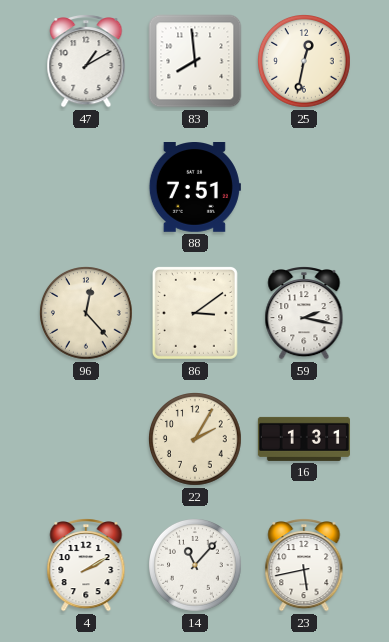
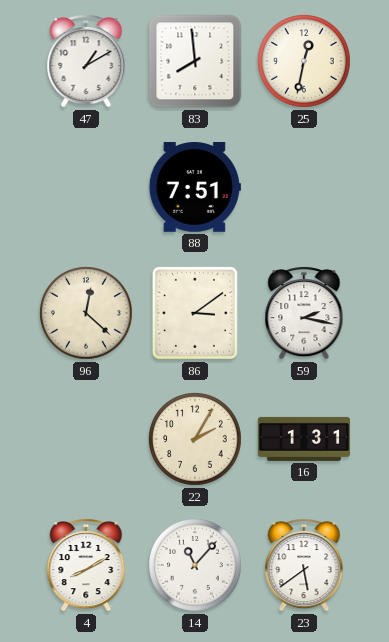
96: 12:23 -> 12:22 (87, 314)
4: 2:10 -> 8:10 (86, 565)
23: 5:43 -> 5:39 (304, 565)
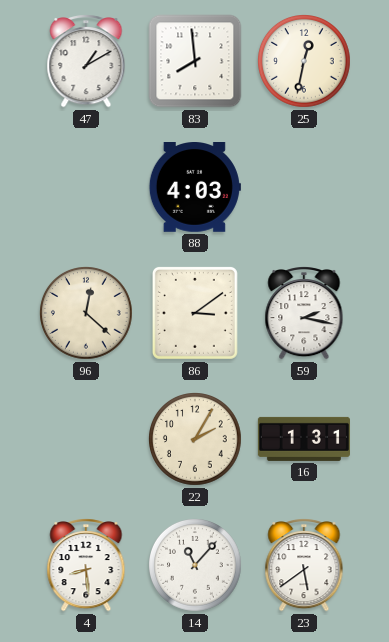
88: 7:51 -> 4:03 (195, 188)
4: 8:10 -> 8:29 (86, 565)
